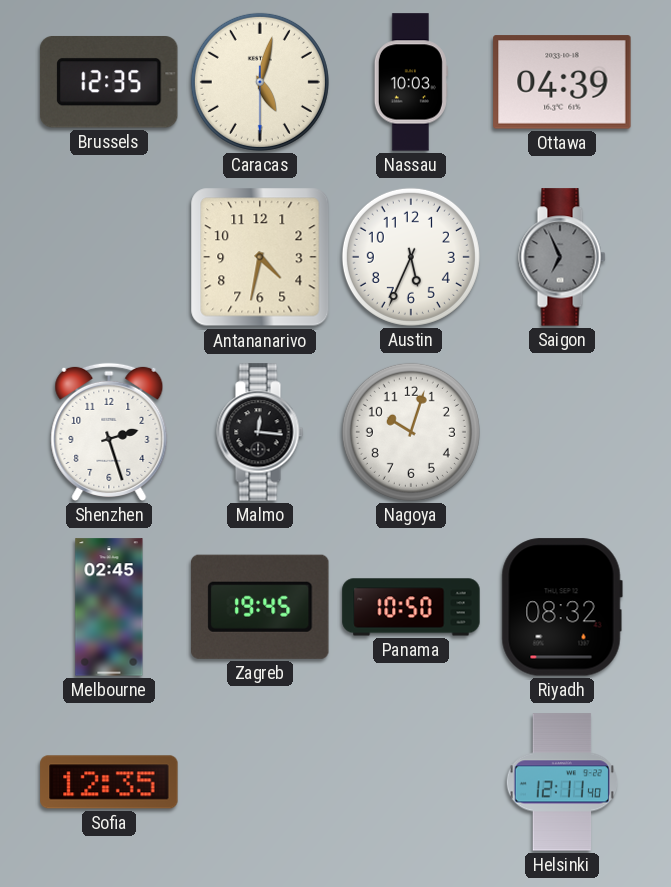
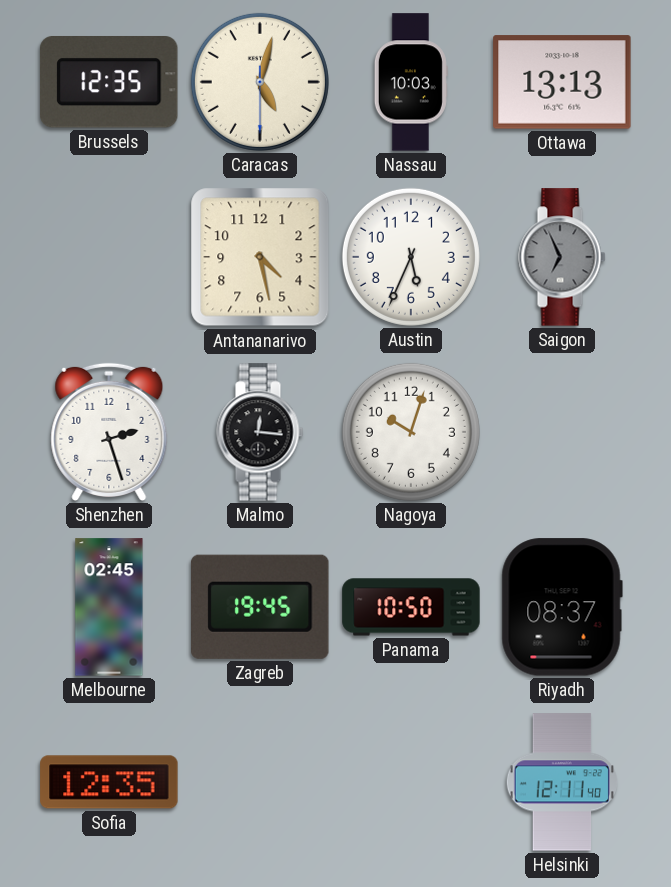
Ottawa: 04:39 -> 13:13 (562, 82)
Antananarivo: 4:32 -> 4:28 (260, 257)
Riyadh: 08:32 -> 08:37 (562, 607)
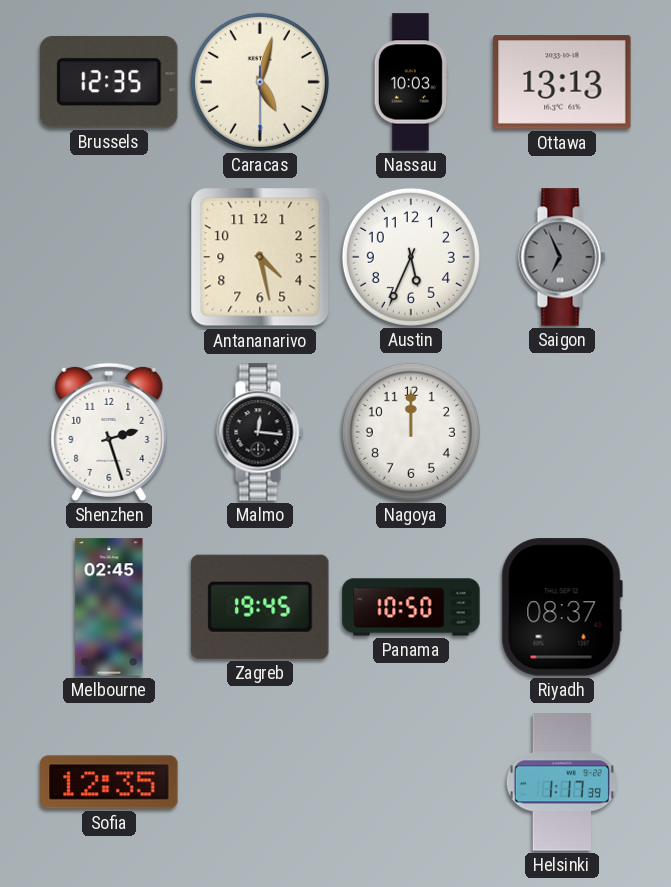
Nagoya: 10:03 -> 12:00 (411, 432)
Helsinki: 12:11 -> 1:17 (561, 782)
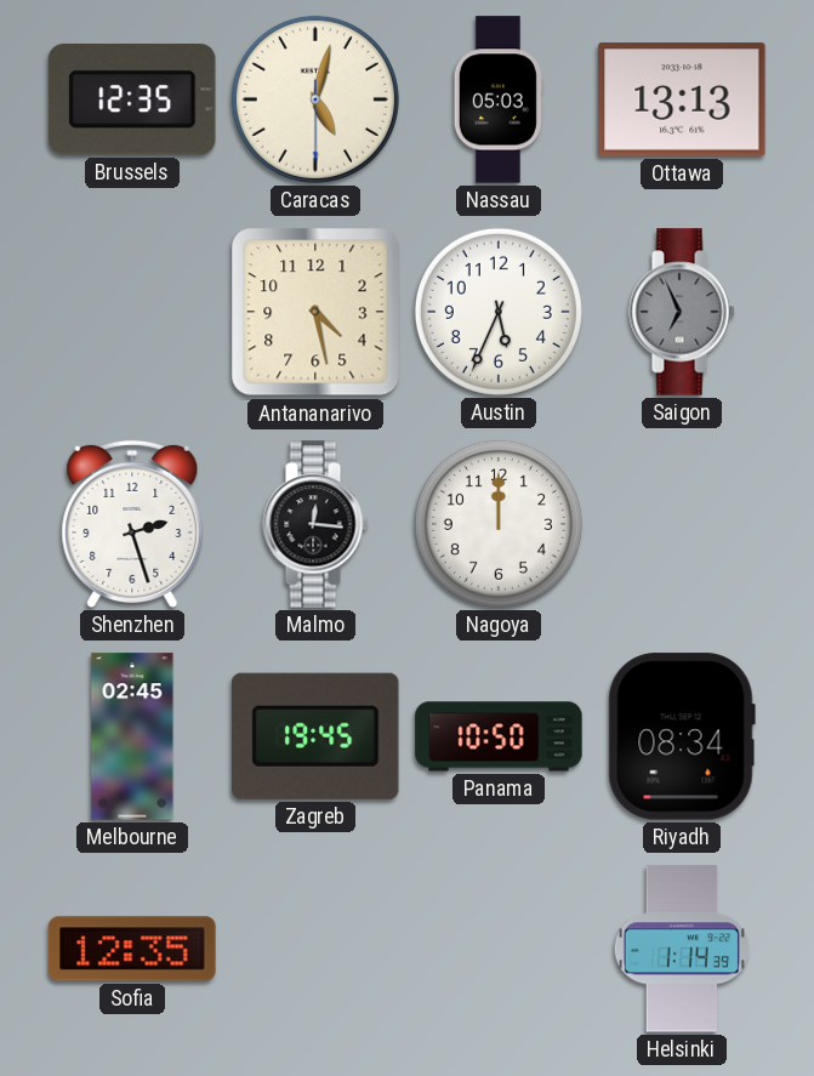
Nassau: 10:03 -> 05:03 (499, 99)
Riyadh: 08:37 -> 08:34 (682, 736)
Helsinki: 1:17 -> 1:14 (681, 949)
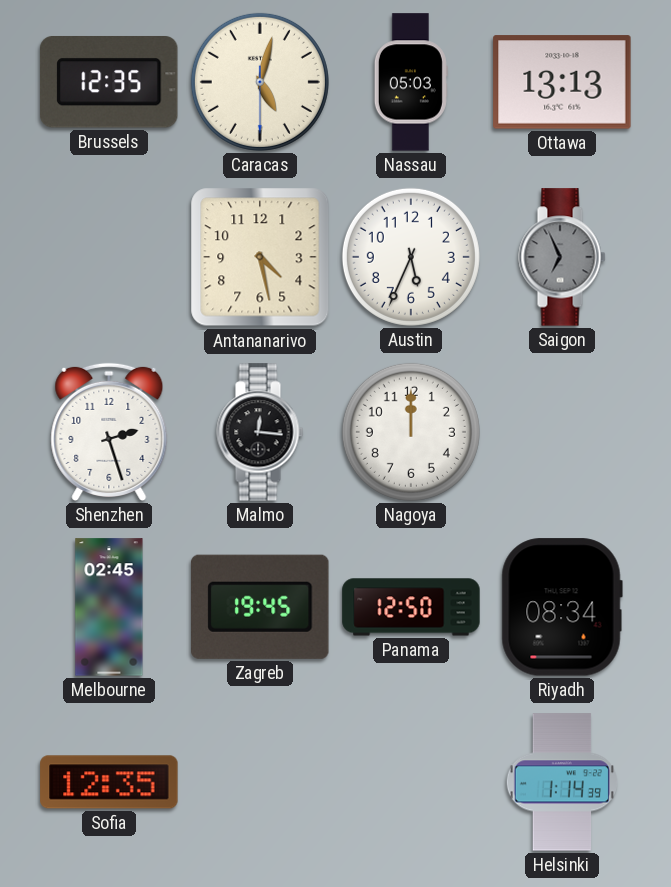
Panama: 10:50 -> 12:50 (411, 607)
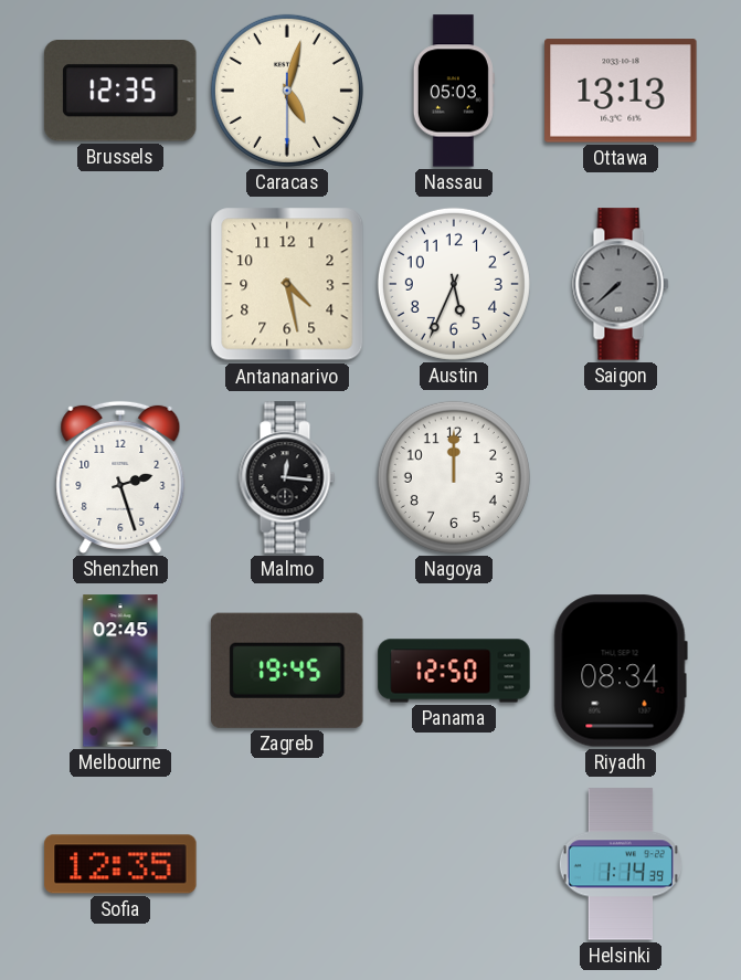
Saigon: 6:56 -> 7:38 (621, 284)
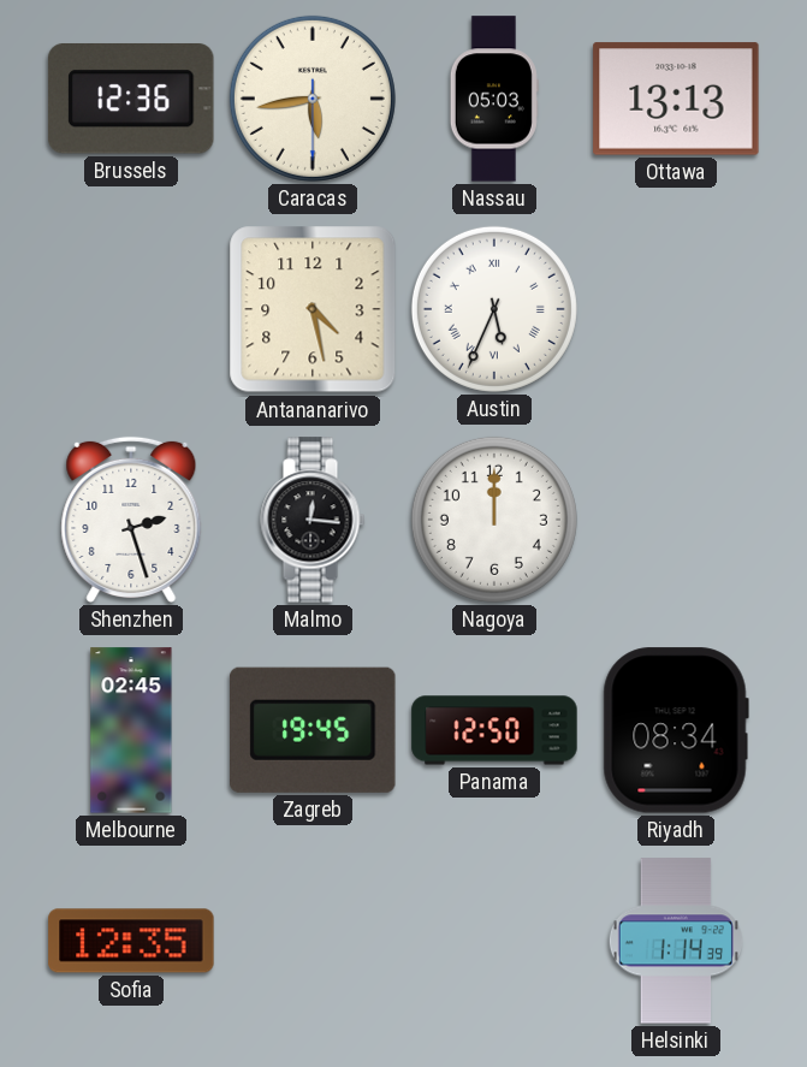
Brussels: 12:35 -> 12:36 (131, 99)
Caracas: 5:02 -> 5:43 (313, 99)
Austin numerals: Arabic -> Roman (494, 309)
Saigon: 7:38 -> none (621, 284)
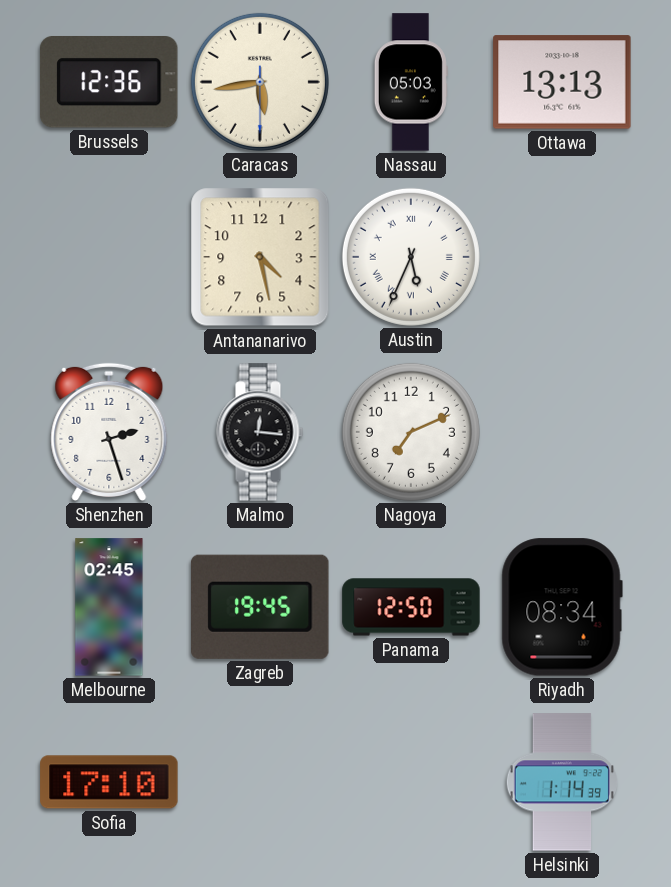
Nagoya: 12:00 -> 7:11 (411, 432)
Sofia: 12:35 -> 17:10 (109, 782)
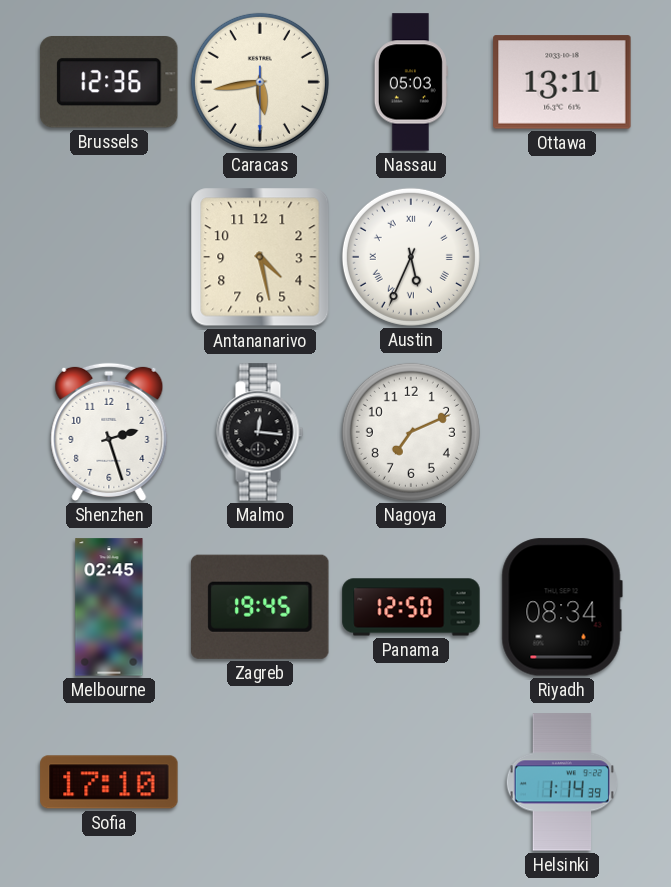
Ottawa: 13:13 -> 13:11 (562, 82)
